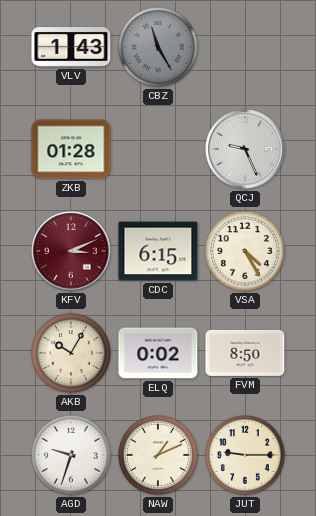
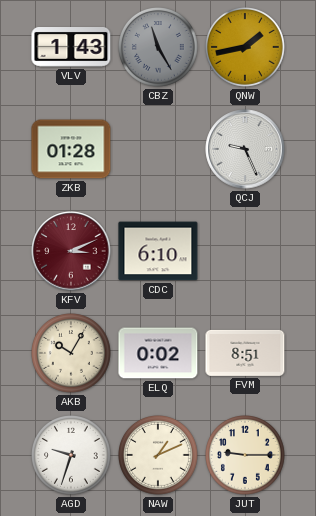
QNW: none -> 1:43 (246, 48)
CDC: 6:15 -> 6:10 (158, 251)
VSA: 4:25 -> none (246, 252)
FVM: 8:50 -> 8:51 (245, 353)
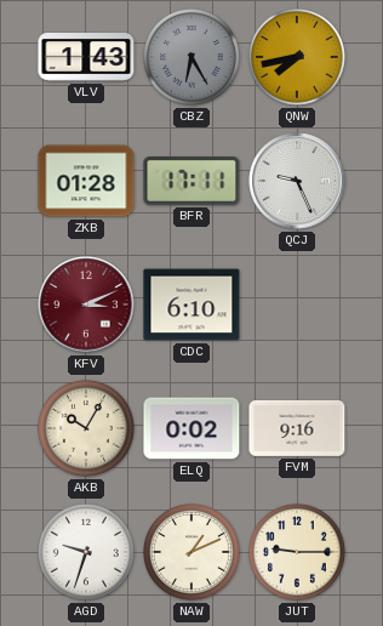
CBZ: 11:25 -> 6:25 (193, 58)
QNW: 1:43 -> 7:43 (298, 58)
BFR: none -> 17:11 (191, 182)
FVM: 8:51 -> 9:16 (297, 428)
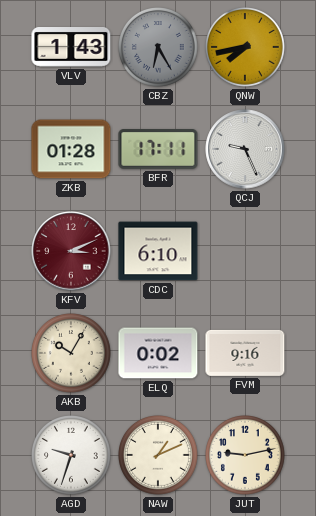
JUT: 9:15 -> 9:13 (246, 456)
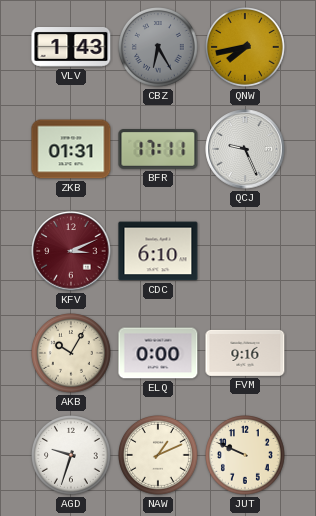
ZKB: 01:28 -> 01:31 (71, 149)
ELQ: 0:02 -> 0:00 (158, 353)
JUT: 9:13 -> 9:49 (246, 456)
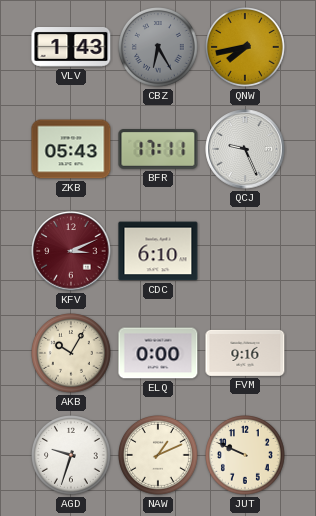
ZKB: 01:31 -> 05:43 (71, 149)
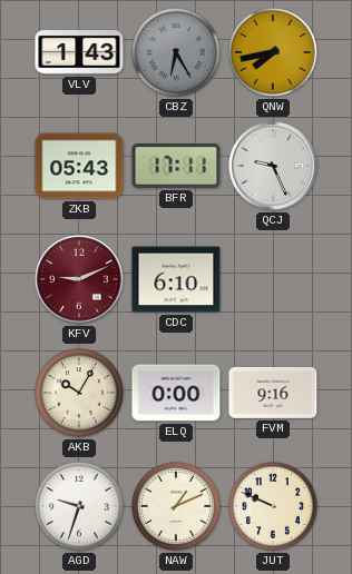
KFV: 3:11 -> 9:11 (79, 279)
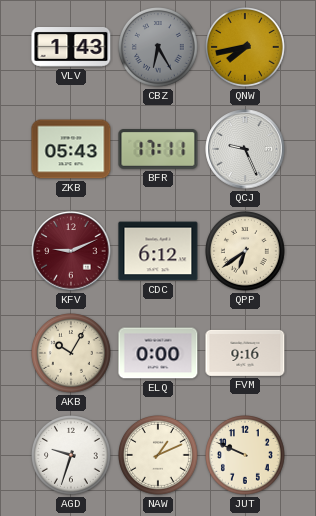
CDC: 6:10 -> 6:12 (158, 251)
QPP: none -> 6:39 (246, 252)
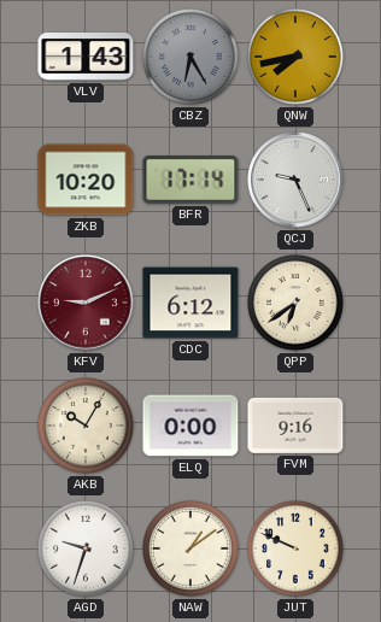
ZKB: 05:43 -> 10:20 (86, 180)
BFR: 17:11 -> 17:14 (190, 181)
NAW: 1:11 -> 1:09 (192, 550)
